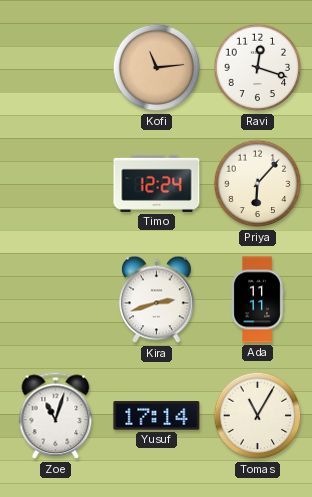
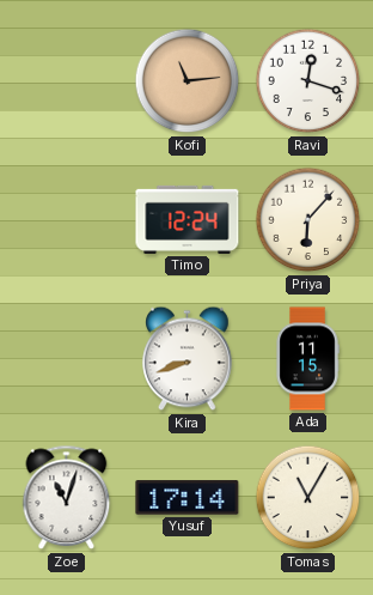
Kira: 2:42 -> 8:42 (188, 359)
Ada: 11:11 -> 11:15 (307, 359)
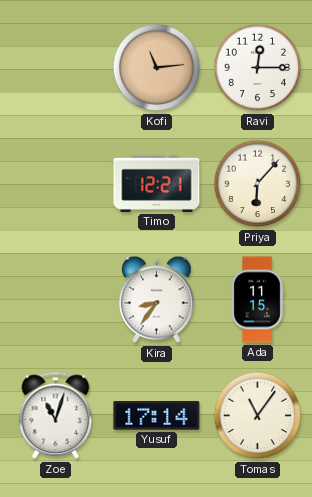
Ravi: 12:18 -> 12:15 (258, 68)
Timo: 12:24 -> 12:21 (157, 183)
Kira: 8:42 -> 8:36 (157, 300)
Tomas: 11:05 -> 11:06 (258, 416)
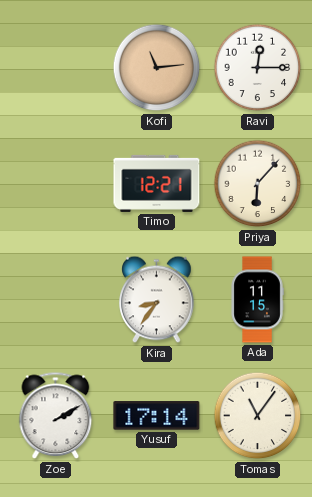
Zoe: 11:03 -> 2:10 (56, 416)
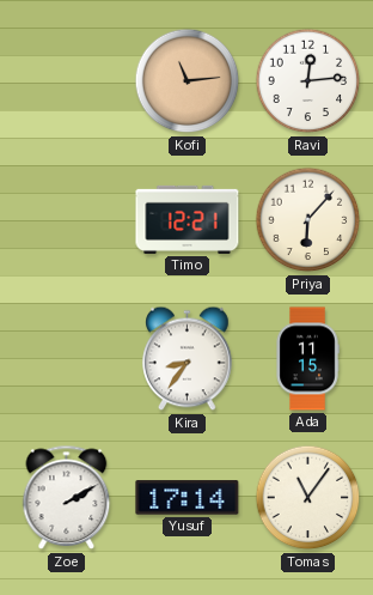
Ravi: 12:15 -> 12:14 (308, 81)
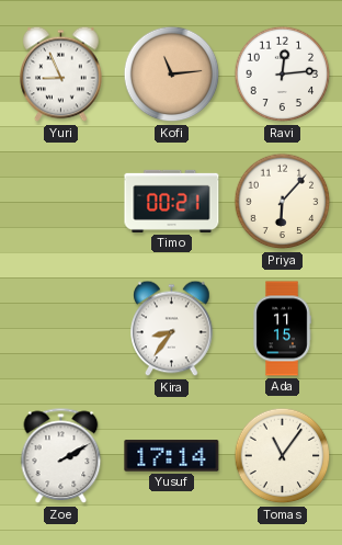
Yuri: none -> 8:56 (61, 75)
Timo: 12:21 -> 00:21 (172, 201)
